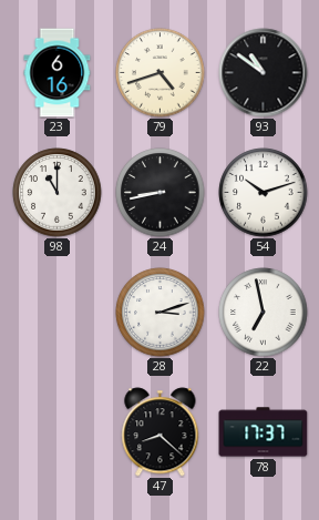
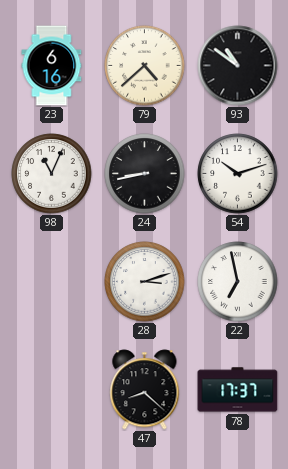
79: 4:42 -> 4:38 (145, 66)
98: 11:00 -> 11:04 (52, 174)
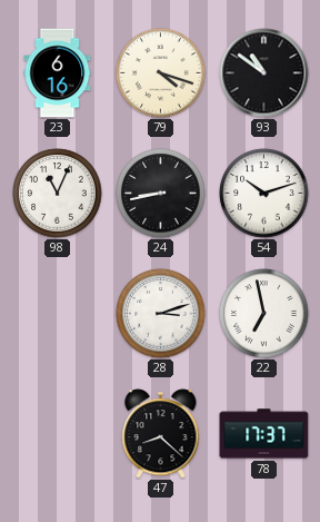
79: 4:38 -> 4:18 (161, 73)
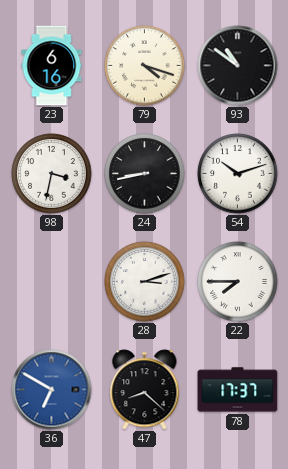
98: 11:04 -> 3:32 (52, 174)
22: 6:58 -> 7:45 (238, 282)
36: none -> 6:50 (52, 390)
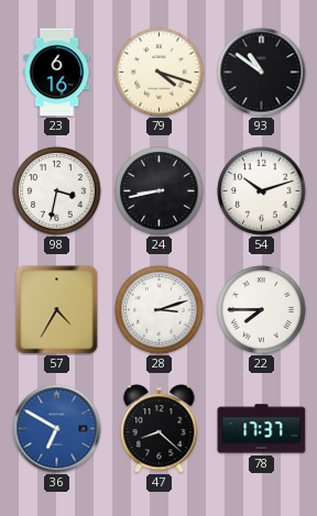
57: none -> 4:35 (57, 310)
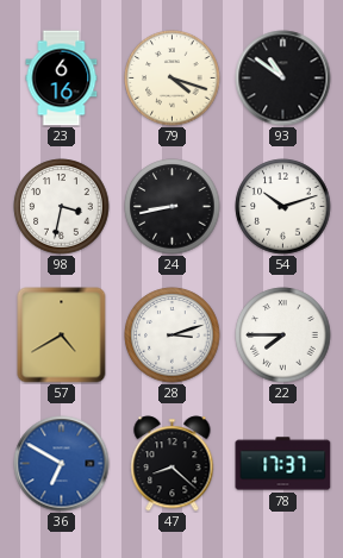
57: 4:35 -> 4:40 (62, 336)
